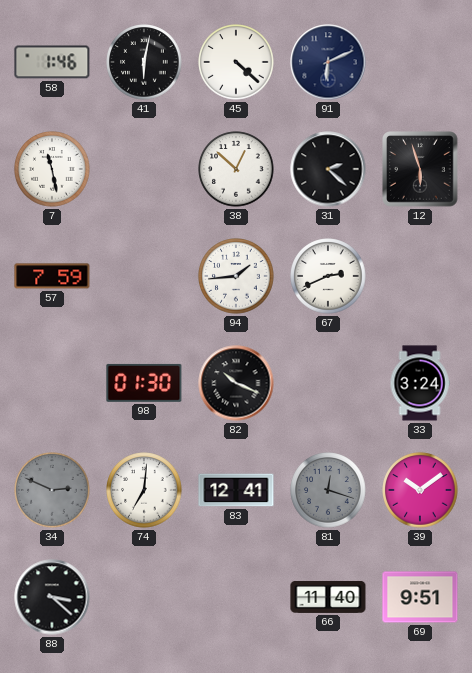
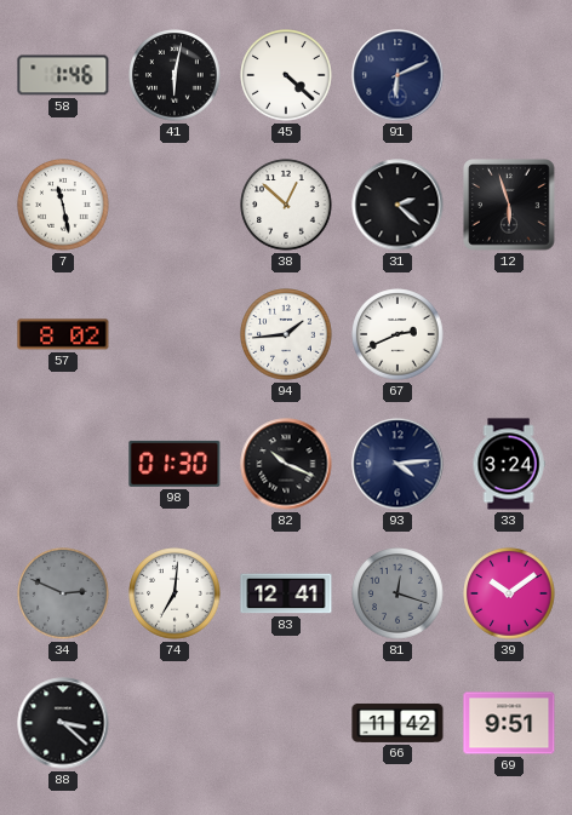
57: 7:59 -> 8:02 (63, 334)
93: none -> 4:14 (397, 464)
66: 11:40 -> 11:42 (397, 723)
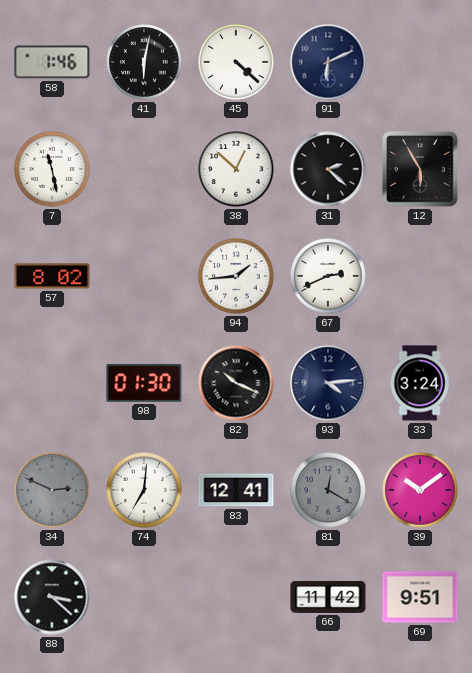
12: 5:57 -> 5:55 (420, 169)
81: 12:18 -> 12:20 (328, 490)
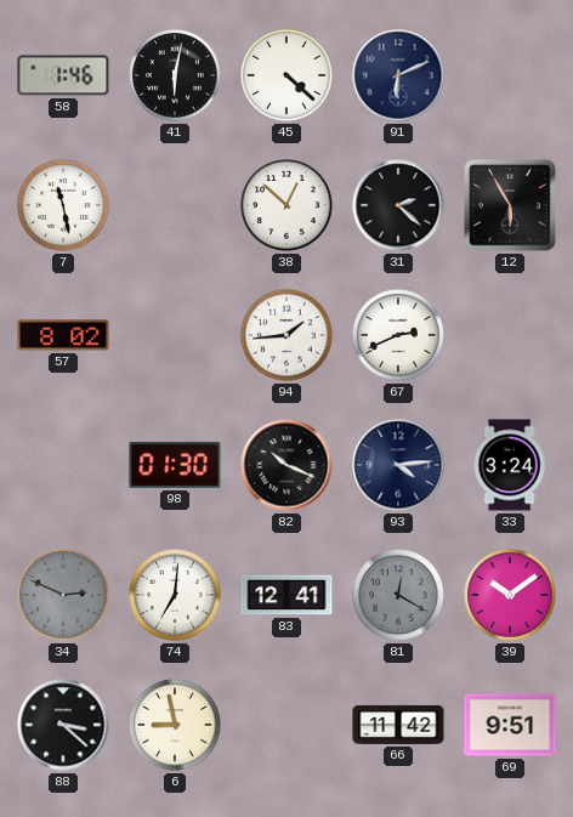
6: none -> 8:58 (175, 725)
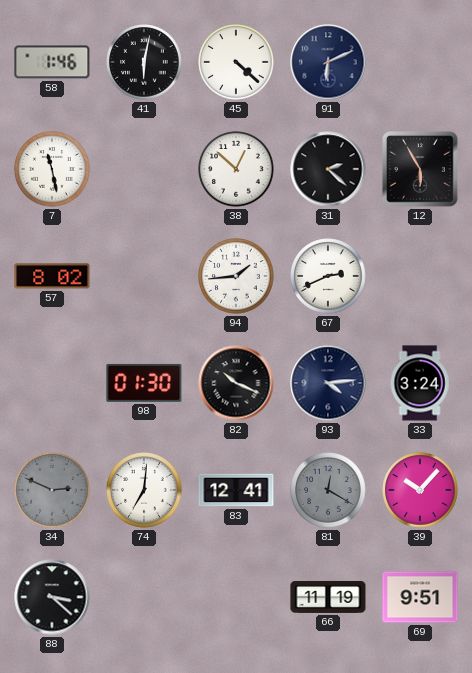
39: 10:09 -> 10:07 (420, 490)
6: 8:58 -> none (175, 725)
66: 11:42 -> 11:19 (328, 597)
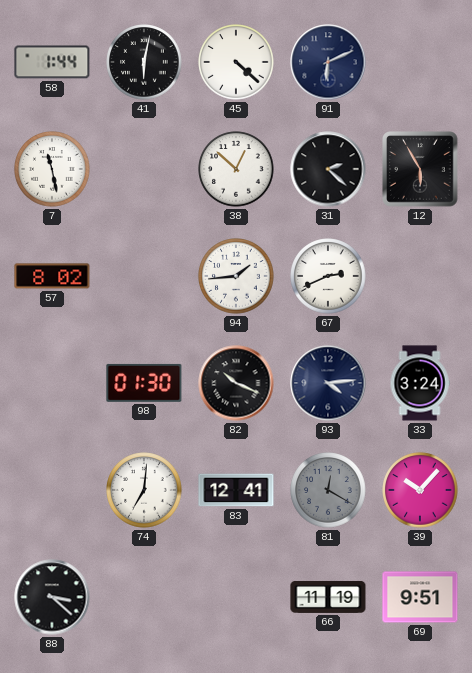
58: 1:46 -> 1:44 (52, 62)
34: 2:49 -> none (52, 490)
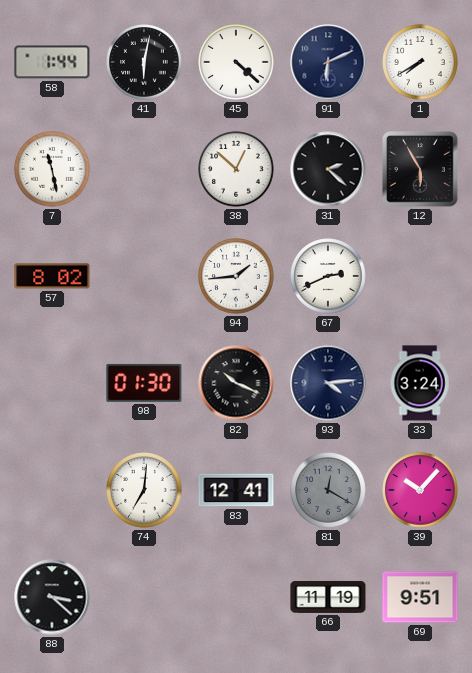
1: none -> 7:40 (420, 62)
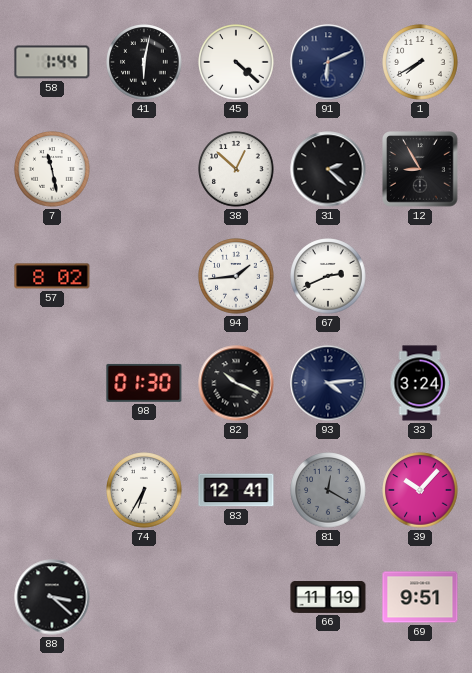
12: 5:55 -> 8:55 (420, 169)
74: 7:01 -> 6:35 (144, 490)
